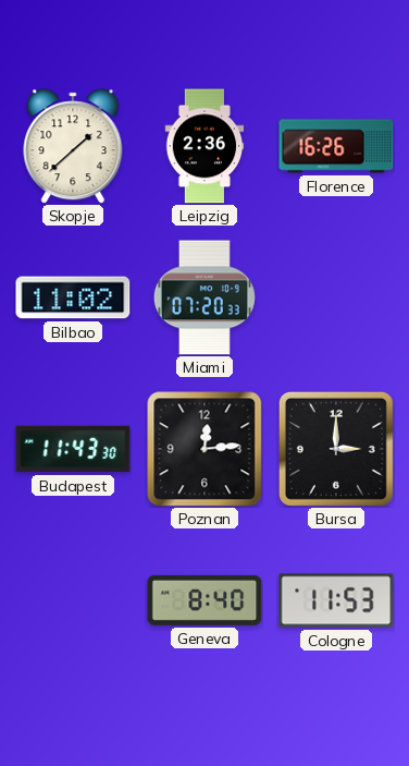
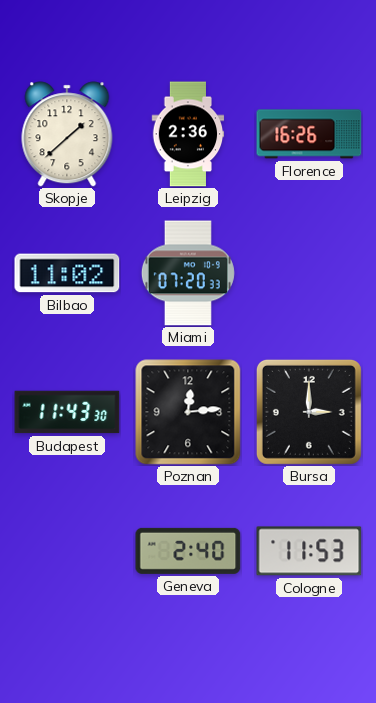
Geneva: 8:40 -> 2:40 (188, 551)
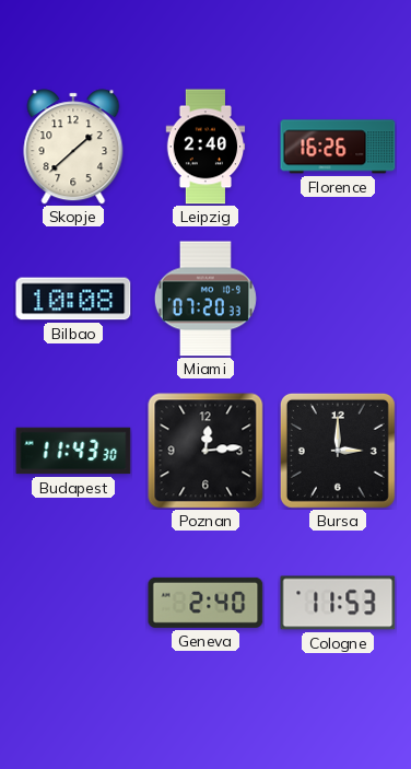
Leipzig: 2:36 -> 2:40 (205, 147)
Bilbao: 11:02 -> 10:08 (73, 299)
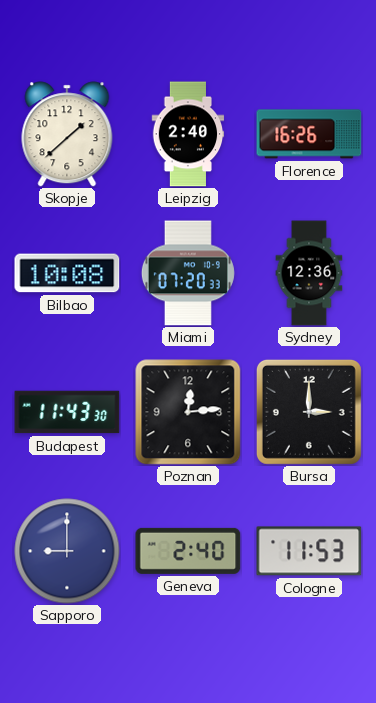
Sydney: none -> 12:36 (309, 273)
Sapporo: none -> 9:00 (67, 551)
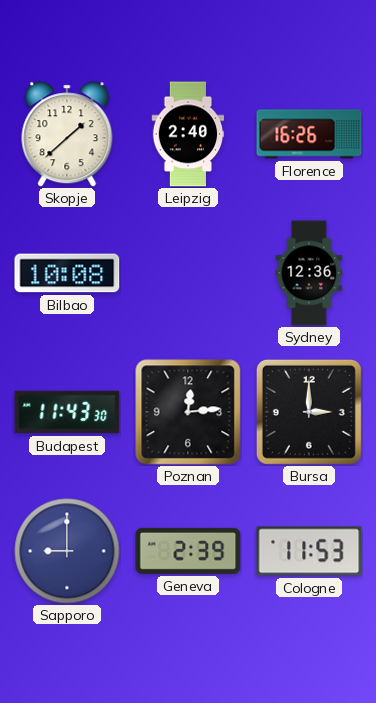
Miami: 07:20 -> none (188, 273)
Geneva: 2:40 -> 2:39 (188, 551)
